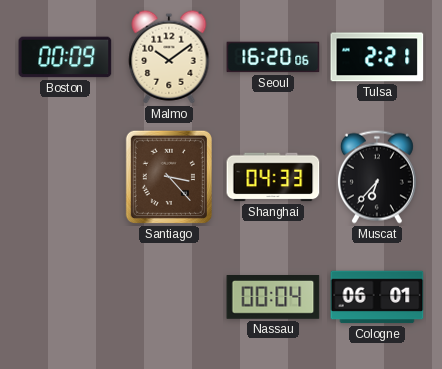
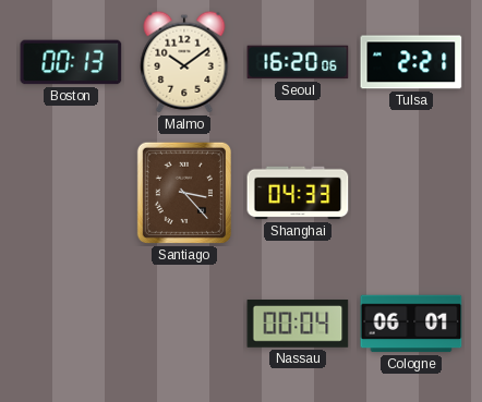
Boston: 00:09 -> 00:13 (71, 62)
Muscat: 6:37 -> none (377, 177)
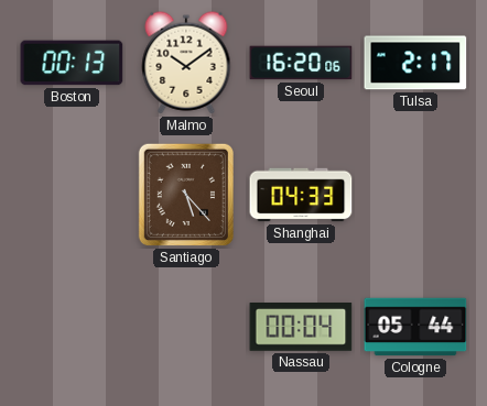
Tulsa: 2:21 -> 2:17 (415, 63)
Santiago: 3:23 -> 5:23 (186, 195)
Cologne: 06:01 -> 05:44 (415, 327)
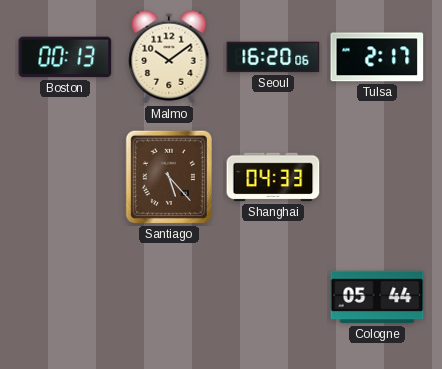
Nassau: 00:04 -> none (301, 328)
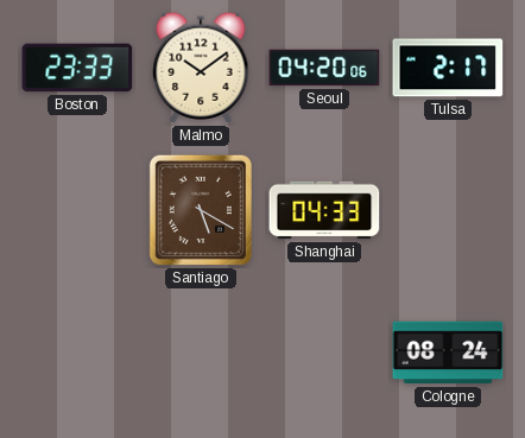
Boston: 00:13 -> 23:33 (77, 68)
Seoul: 16:20 -> 04:20 (324, 68)
Santiago: 5:23 -> 5:20 (201, 210)
Cologne: 05:44 -> 08:24 (448, 353)
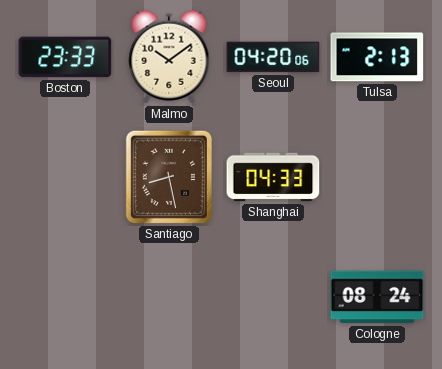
Tulsa: 2:17 -> 2:13 (377, 57)
Santiago: 5:20 -> 8:28 (169, 177)
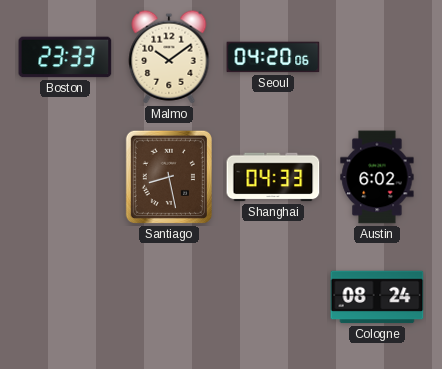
Tulsa: 2:13 -> none (377, 57)
Austin: none -> 6:02 (377, 177)
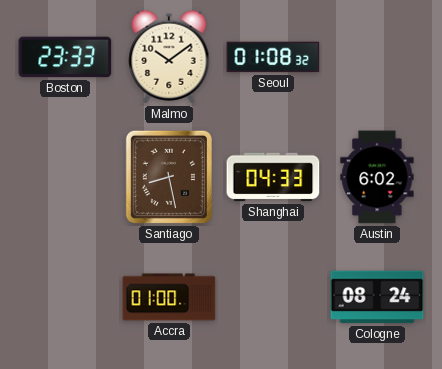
Seoul: 04:20 -> 01:08 (273, 57)
Accra: none -> 01:00 (169, 297)
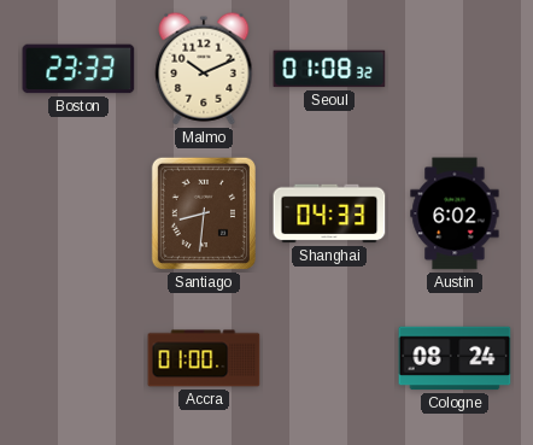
Malmo: 10:09 -> 10:11 (204, 69)
Santiago: 8:28 -> 8:31 (204, 213)
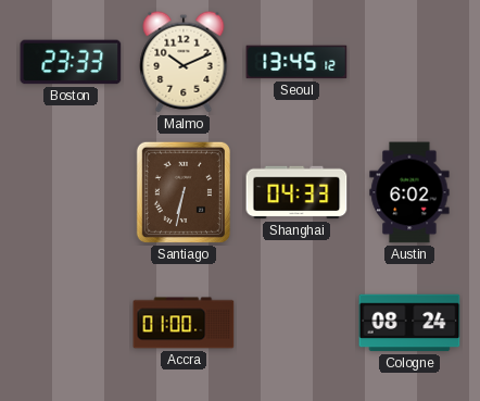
Seoul: 01:08 -> 13:45 (296, 62)
Santiago: 8:31 -> 6:32 (184, 192)
